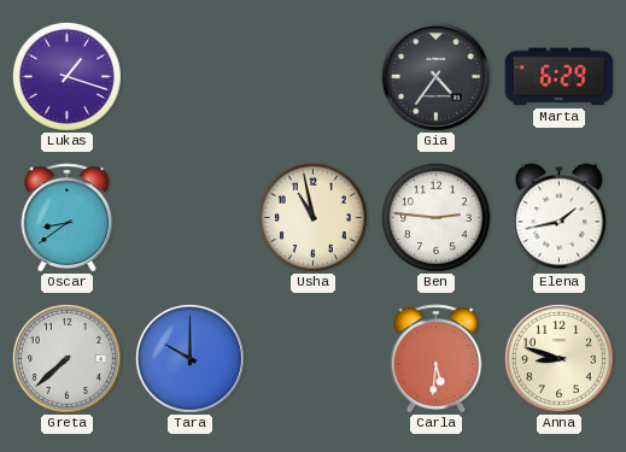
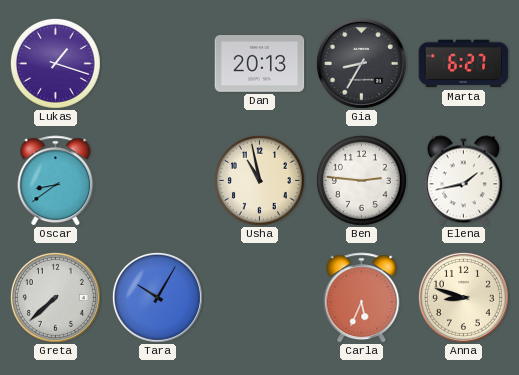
Dan: none -> 20:13 (260, 64)
Gia: 4:36 -> 8:35 (361, 63)
Marta: 6:29 -> 6:27 (464, 64)
Tara: 10:00 -> 10:05 (157, 297)
Carla: 5:31 -> 5:34 (362, 298)
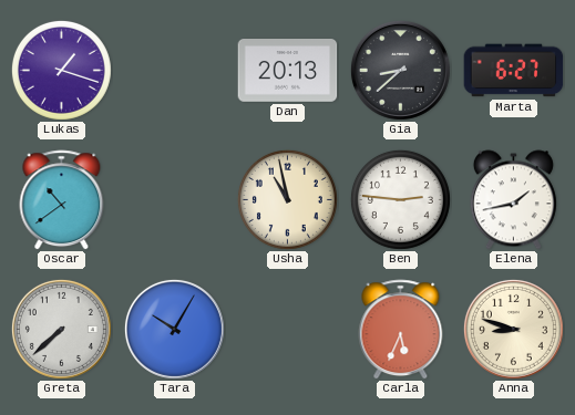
Gia: 8:35 -> 8:38 (400, 70)
Oscar: 8:39 -> 10:39 (62, 200)
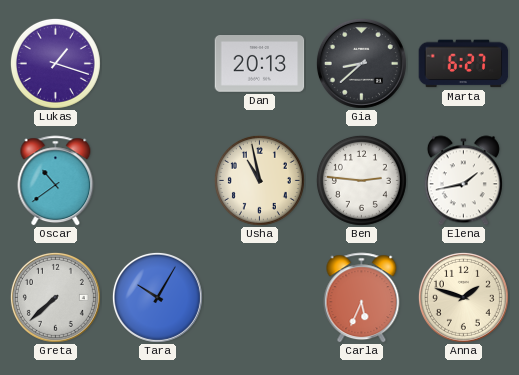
Anna: 8:48 -> 1:48 (463, 297)
